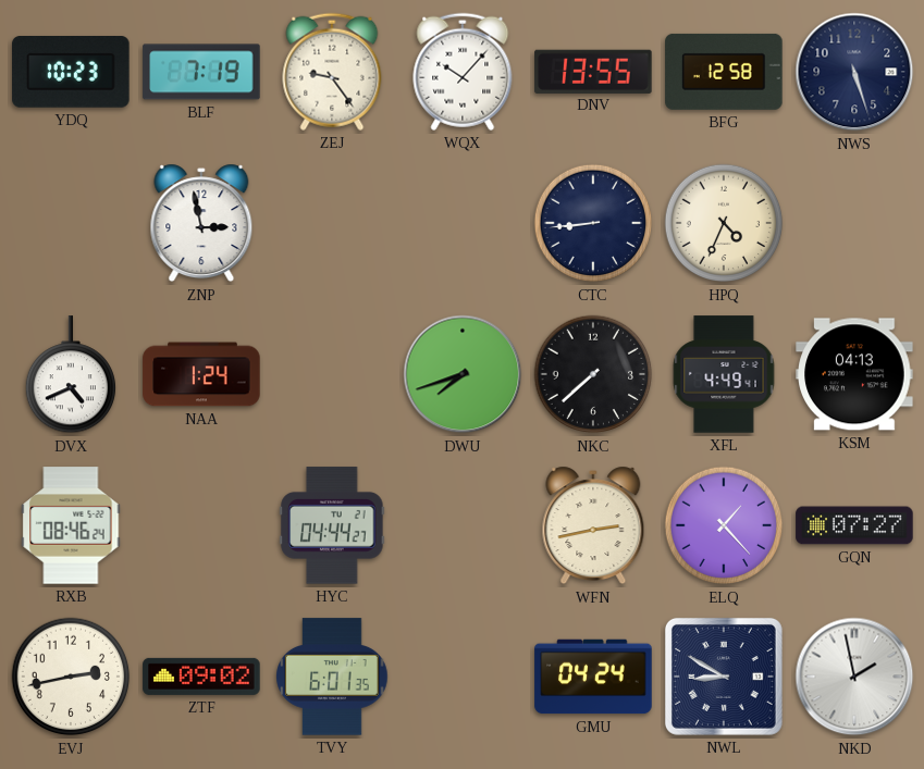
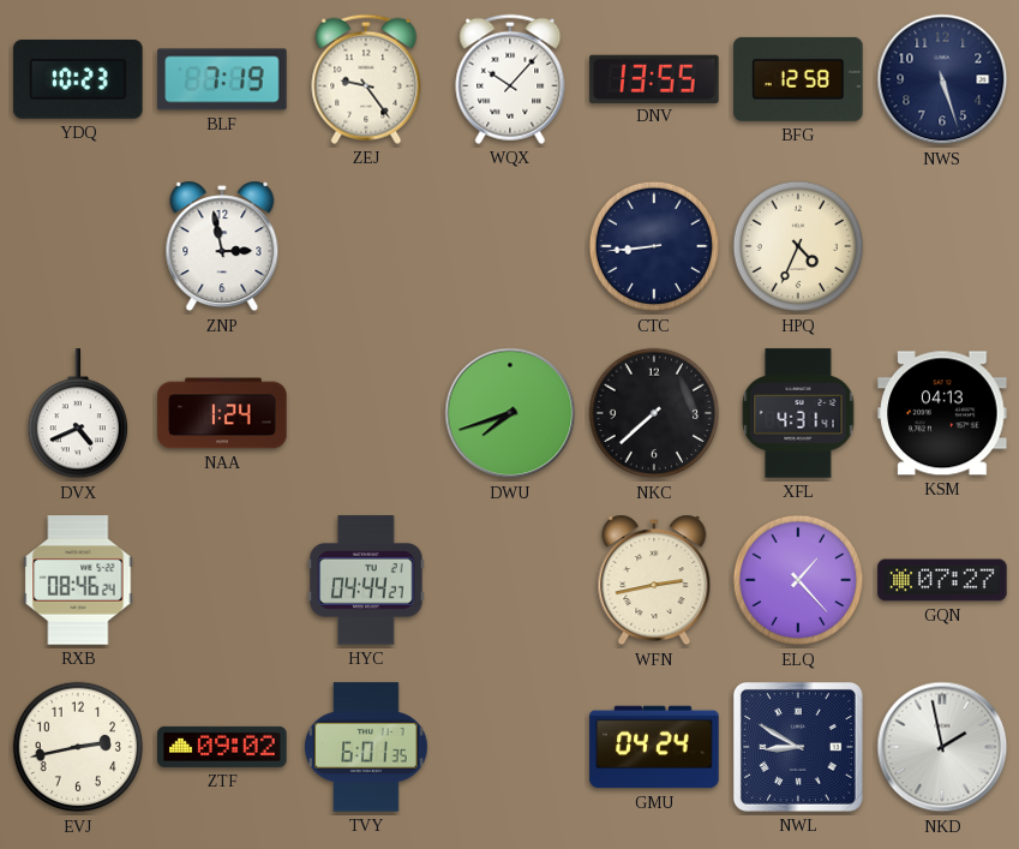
XFL: 4:49 -> 4:31 (798, 413)
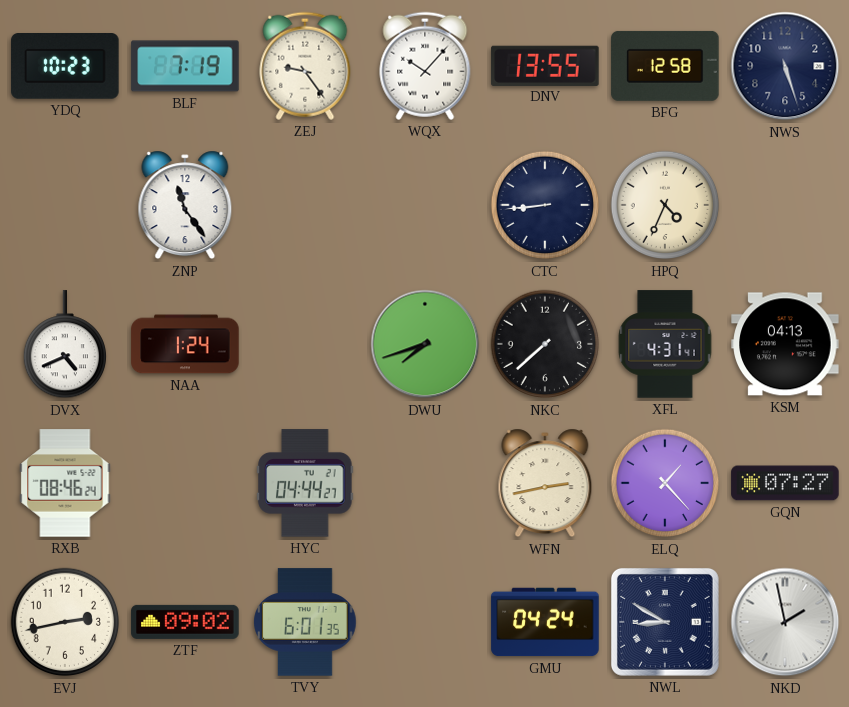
ZNP: 2:58 -> 11:24 (185, 205)
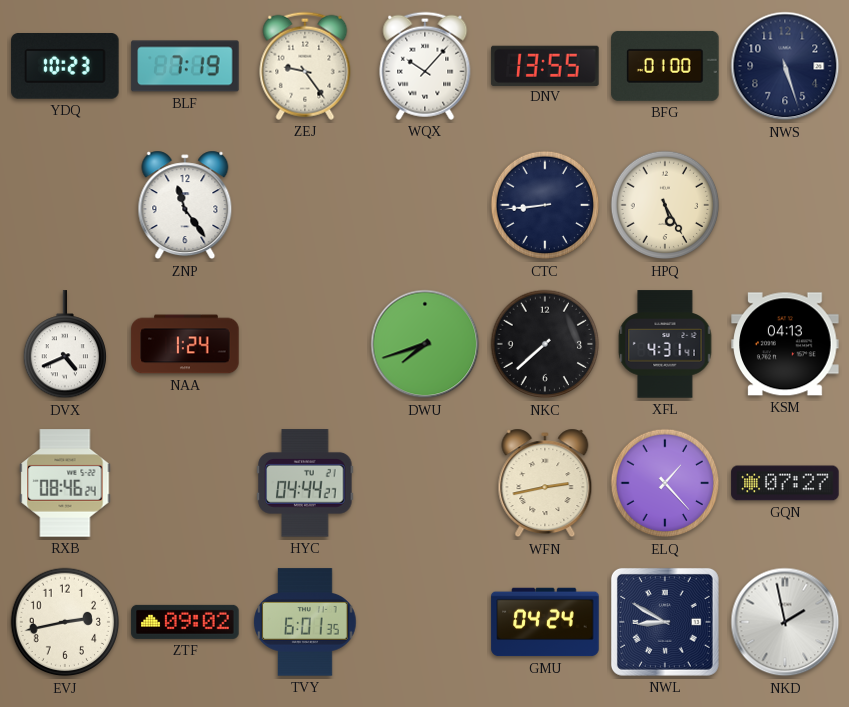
BFG: 12:58 -> 01:00 (665, 66)
HPQ: 4:34 -> 5:25 (665, 205)
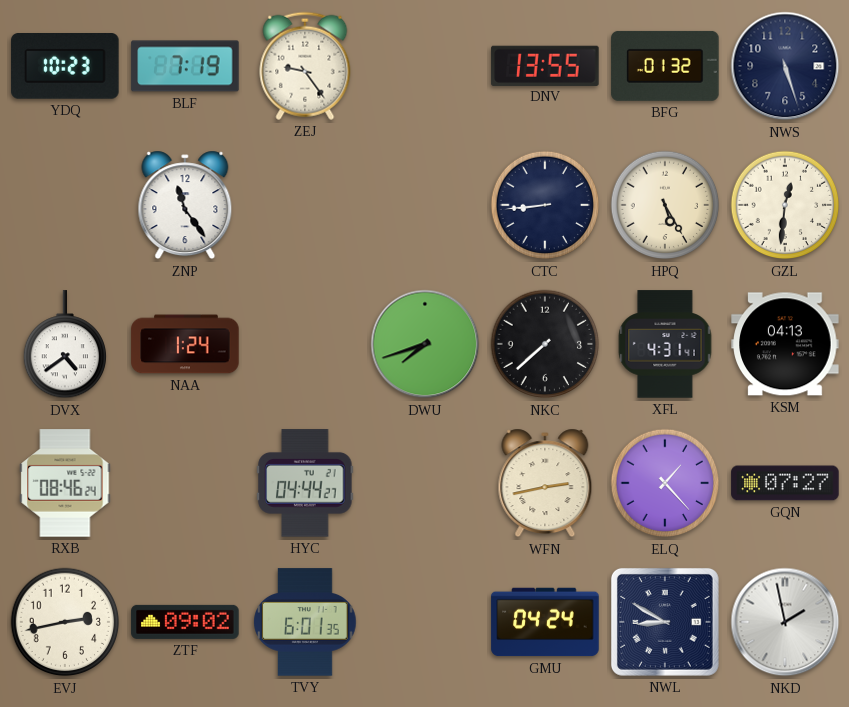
WQX: 10:07 -> none (425, 66)
BFG: 01:00 -> 01:32 (665, 66)
GZL: none -> 12:31 (785, 205)
DVX: 4:41 -> 4:39 (64, 345)
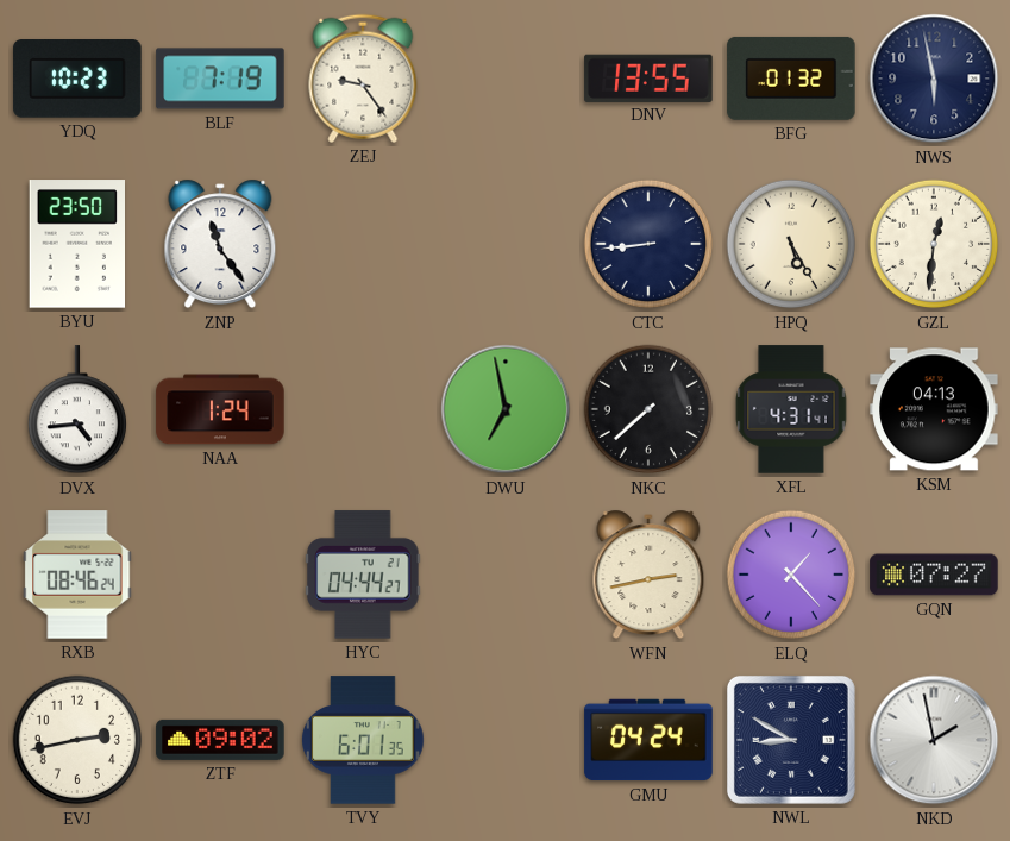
NWS: 5:27 -> 5:58 (934, 79)
BYU: none -> 23:50 (77, 244)
DVX: 4:39 -> 4:44 (76, 410)
DWU: 7:42 -> 6:58 (506, 409)
